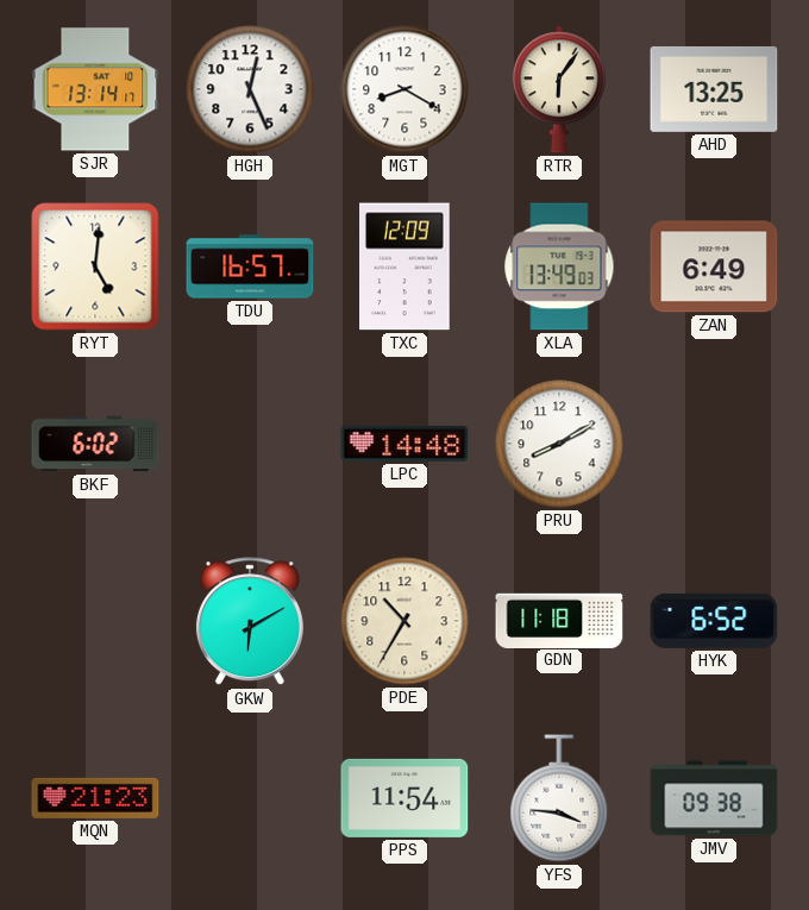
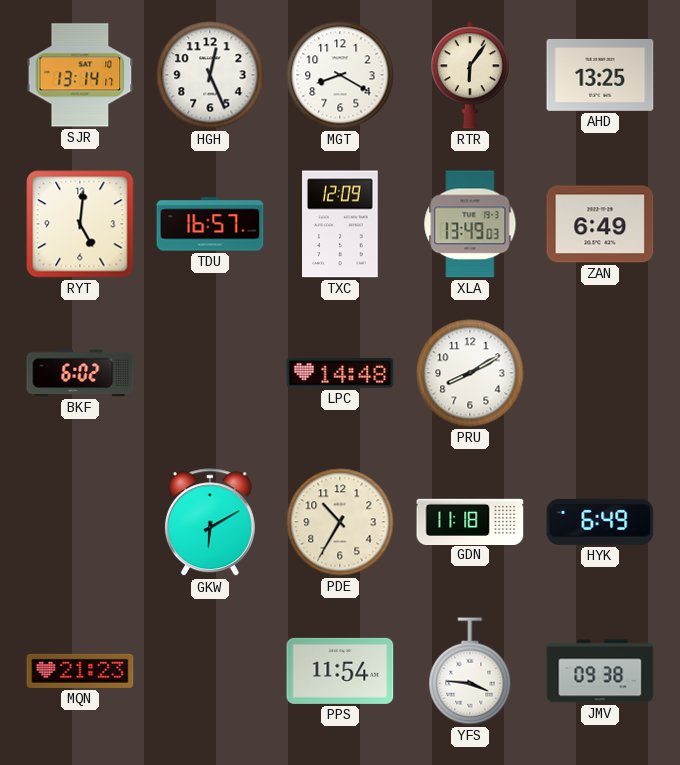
HYK: 6:52 -> 6:49 (600, 522)
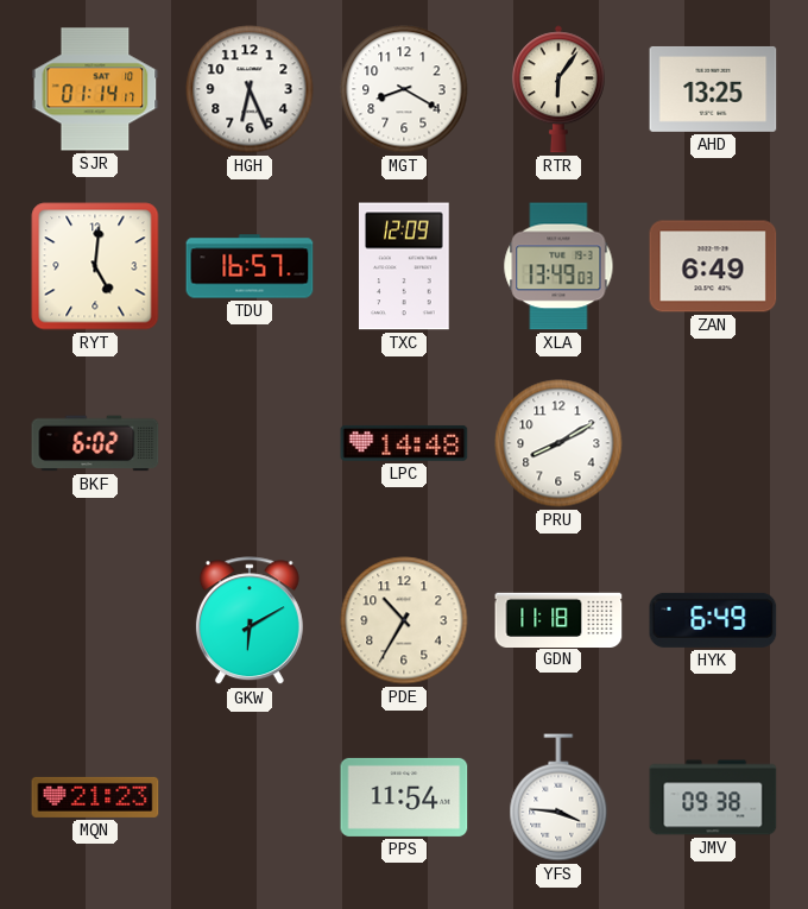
SJR: 13:14 -> 01:14 (95, 89)
HGH: 12:26 -> 6:26 (250, 89)
